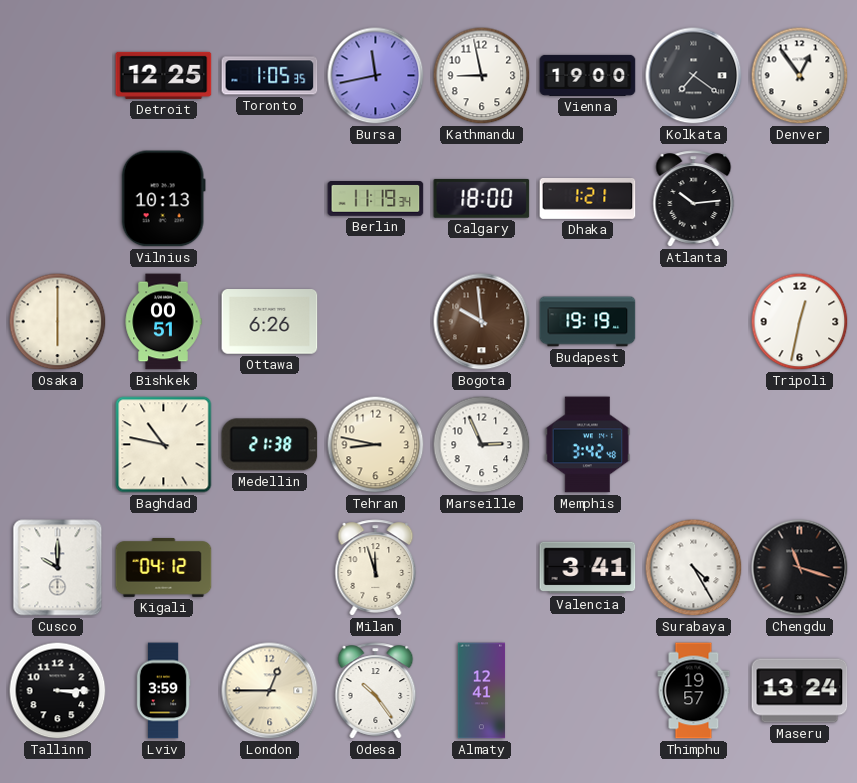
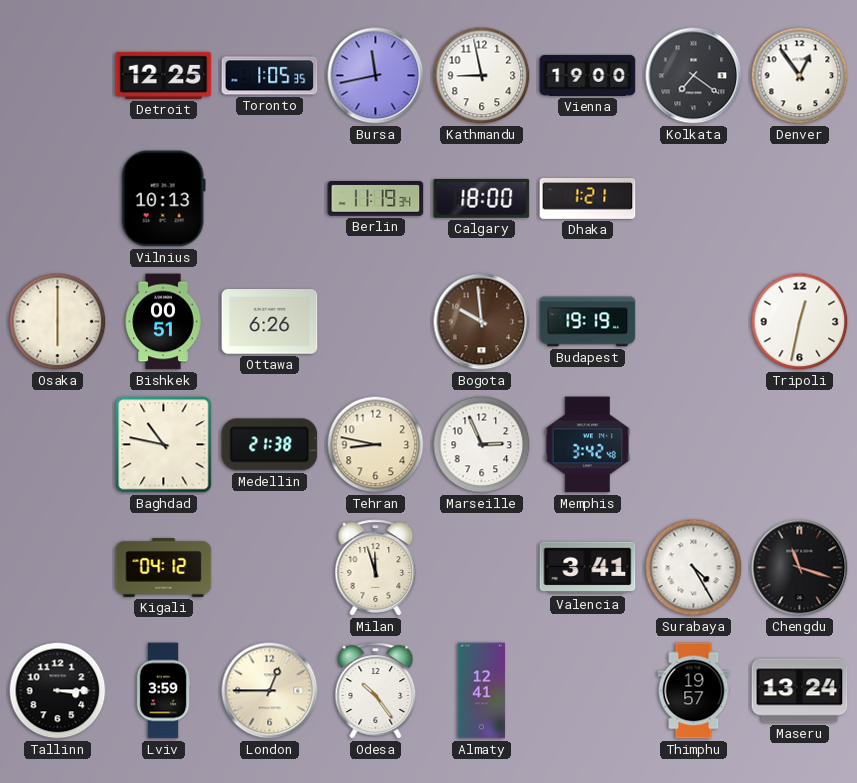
Atlanta: 10:14 -> none (694, 199)
Cusco: 10:00 -> none (58, 568)
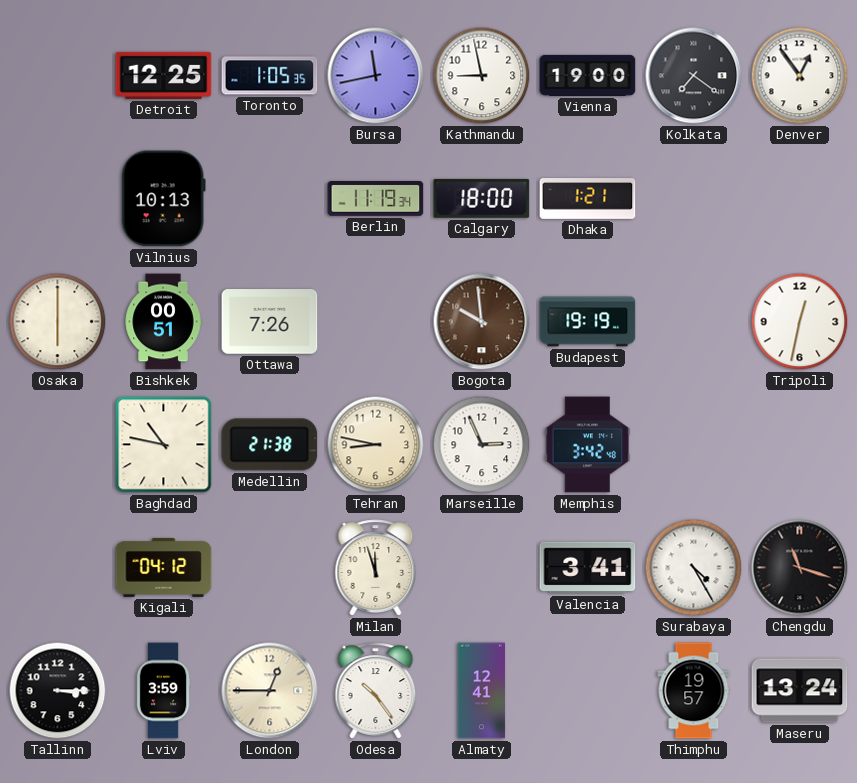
Ottawa: 6:26 -> 7:26 (270, 322)
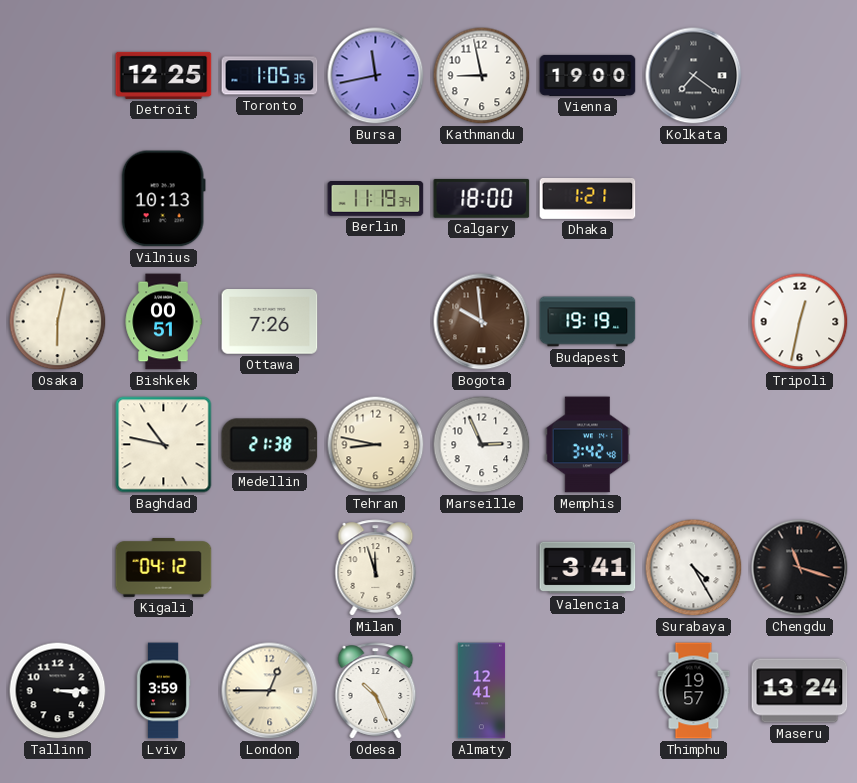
Denver: 12:54 -> none (800, 76)
Osaka: 6:00 -> 6:02 (58, 322)
Odesa: 10:24 -> 10:26 (376, 691)
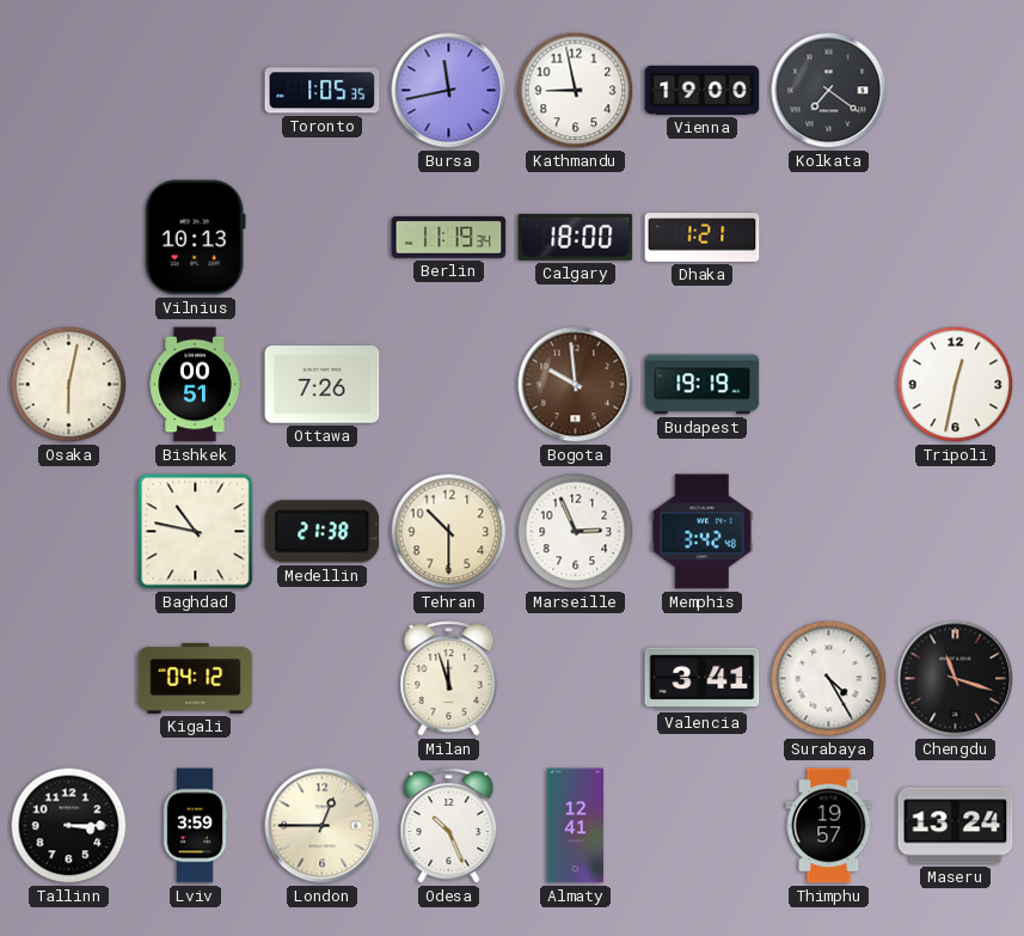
Detroit: 12:25 -> none (164, 75)
Tehran: 8:47 -> 10:30 (449, 532)
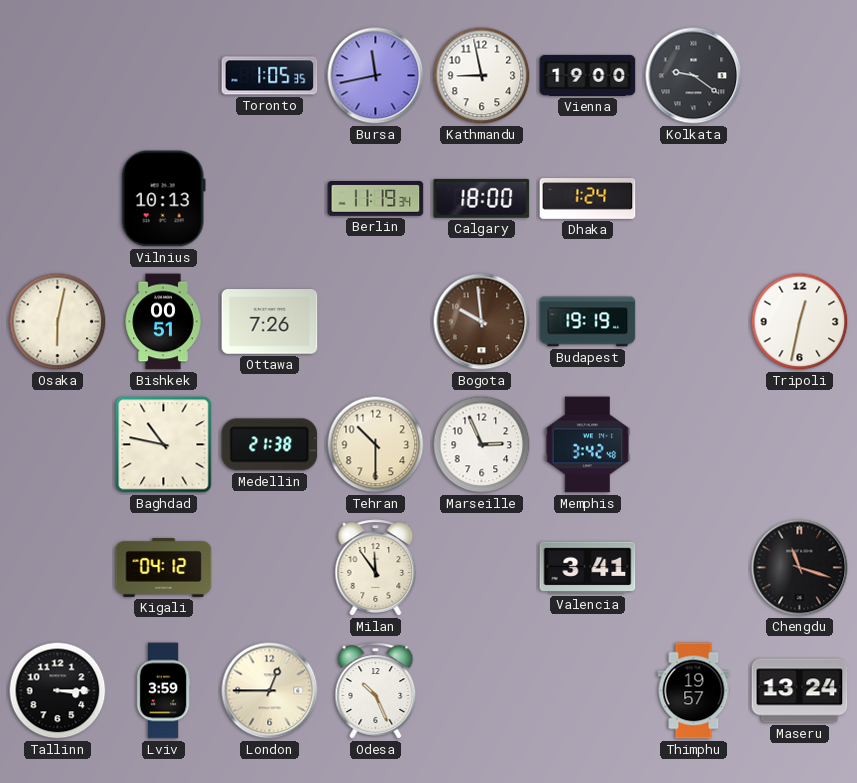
Kolkata: 7:21 -> 9:21 (694, 76)
Dhaka: 1:21 -> 1:24 (588, 199)
Milan: 11:57 -> 11:54 (376, 568)
Surabaya: 4:25 -> none (829, 679)
Almaty: 12:41 -> none (576, 826)
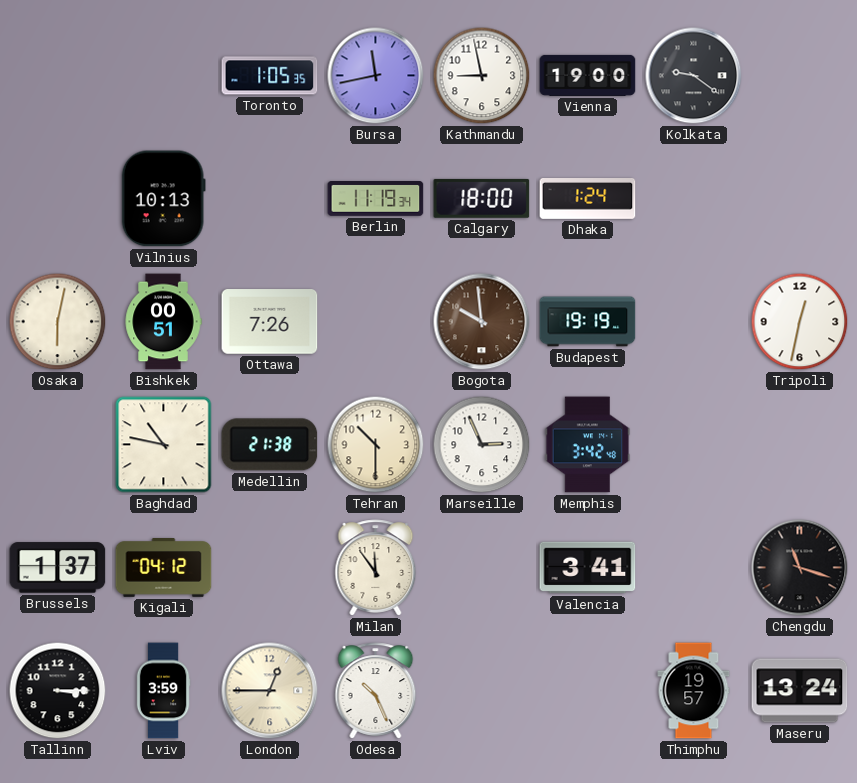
Brussels: none -> 1:37 (58, 568)
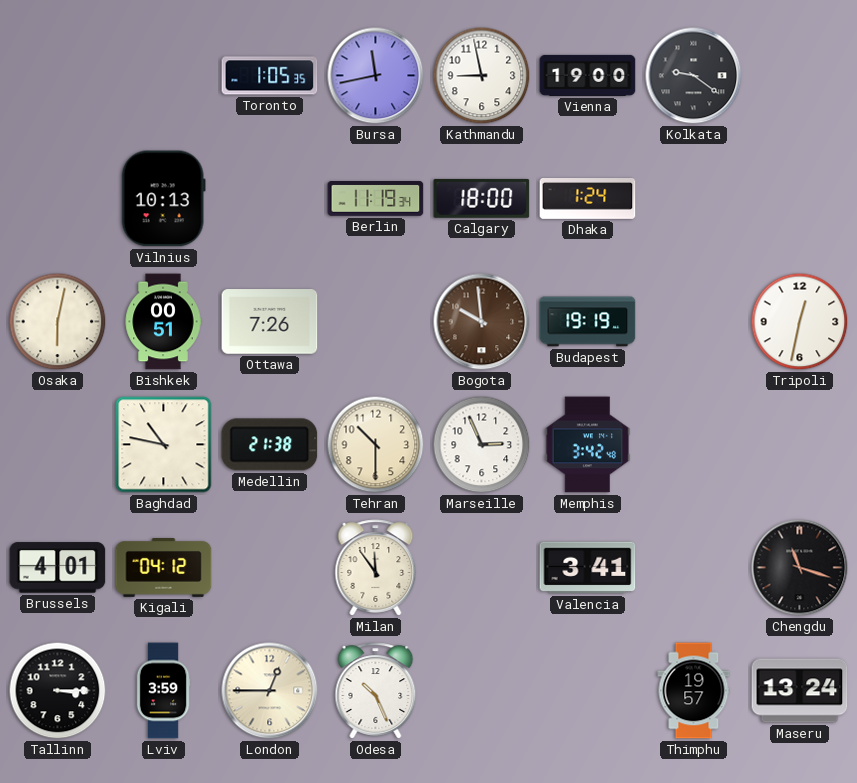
Brussels: 1:37 -> 4:01 (58, 568)
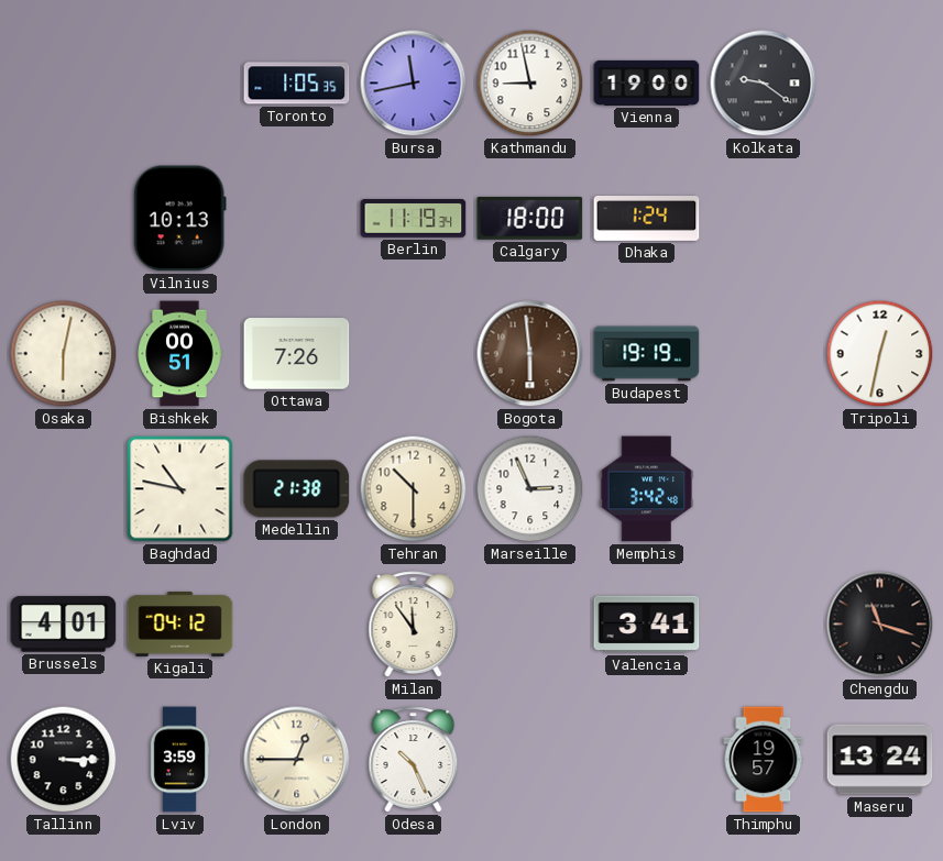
Bogota: 9:59 -> 5:59 (530, 354)
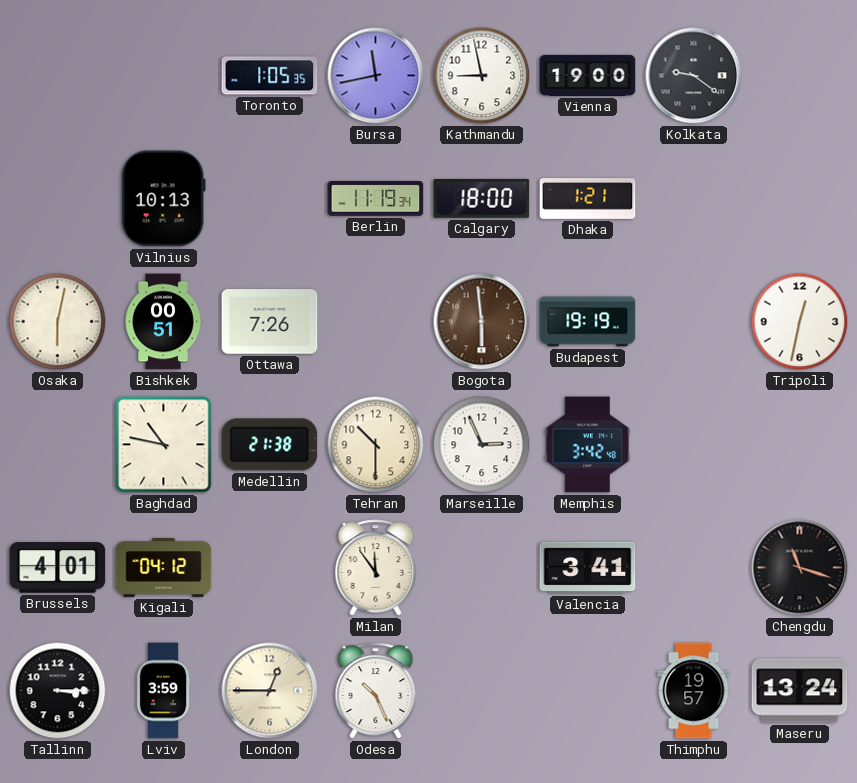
Dhaka: 1:24 -> 1:21 (588, 199)
